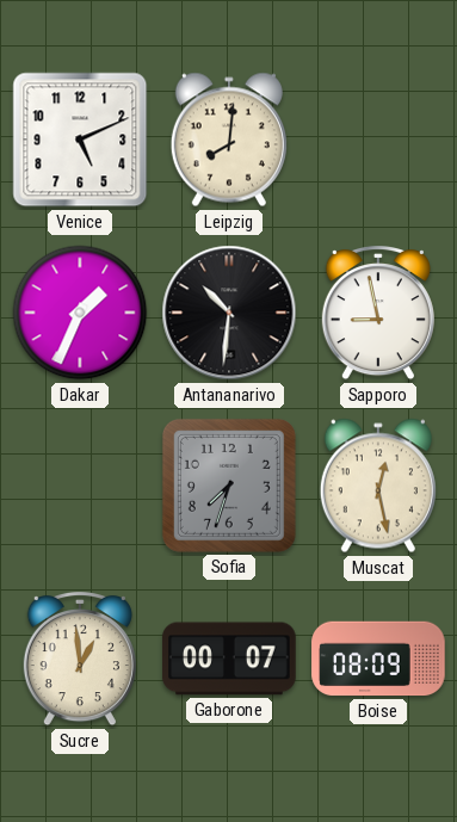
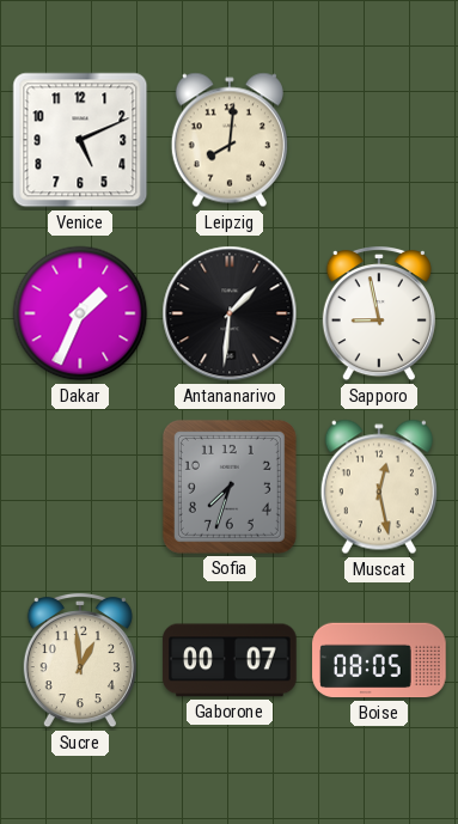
Antananarivo: 10:31 -> 1:31 (230, 313)
Boise: 08:09 -> 08:05 (379, 660)
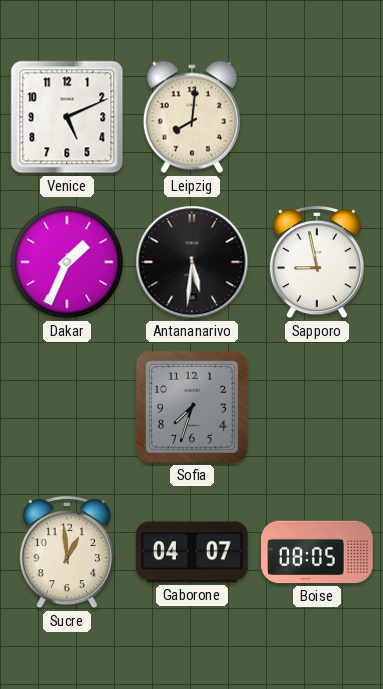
Antananarivo: 1:31 -> 5:31 (192, 262)
Muscat: 12:28 -> none (379, 487)
Gaborone: 00:07 -> 04:07 (192, 552)
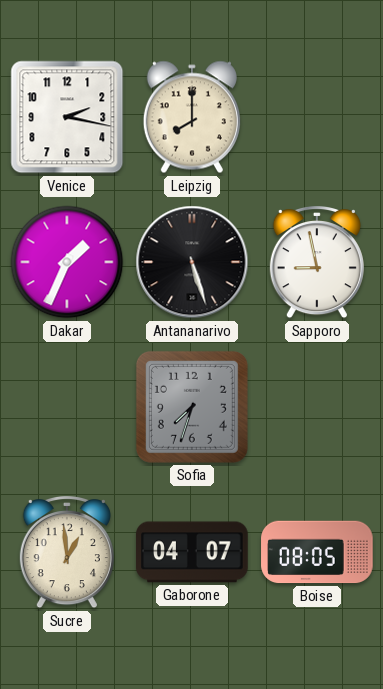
Venice: 5:11 -> 2:17 (67, 117)
Leipzig: 8:01 -> 8:00 (192, 117)
Antananarivo: 5:31 -> 5:27 (192, 262)
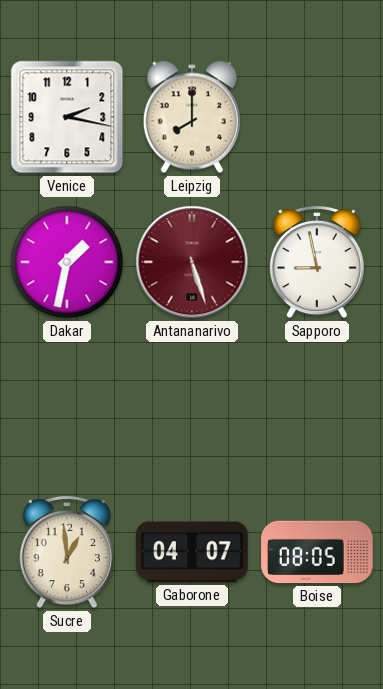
Dakar: 1:34 -> 1:32 (67, 262)
Antananarivo dial: black -> burgundy (192, 262)
Sofia: 7:33 -> none (192, 407)
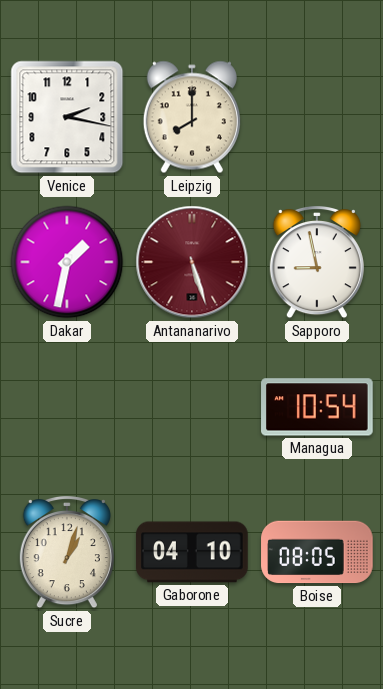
Managua: none -> 10:54 (317, 407)
Sucre: 12:59 -> 1:03 (67, 553)
Gaborone: 04:07 -> 04:10 (192, 552)
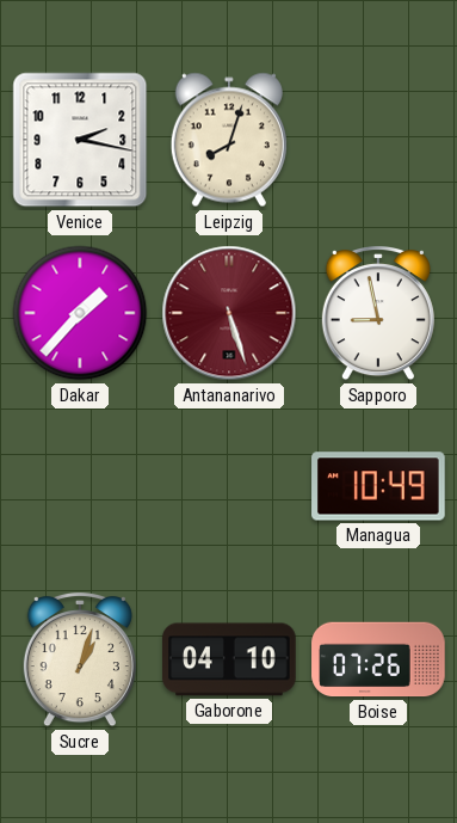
Leipzig: 8:00 -> 8:03 (229, 140)
Dakar: 1:32 -> 1:37 (80, 313)
Managua: 10:54 -> 10:49 (378, 486)
Boise: 08:05 -> 07:26 (378, 659)
